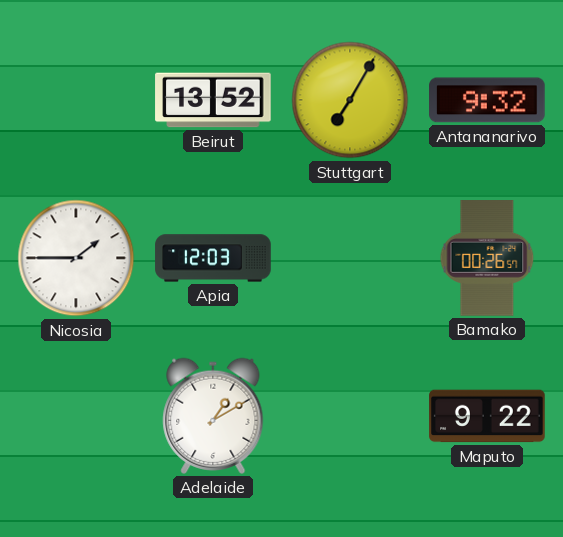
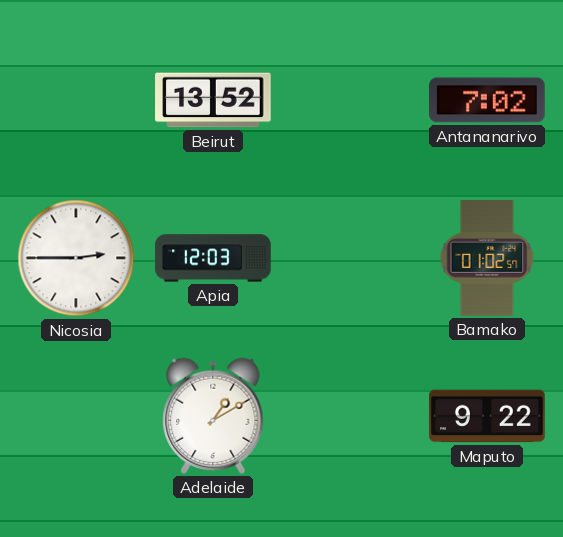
Stuttgart: 7:05 -> none (350, 100)
Antananarivo: 9:32 -> 7:02 (487, 100)
Nicosia: 1:45 -> 2:45 (76, 258)
Bamako: 00:26 -> 01:02 (487, 258)
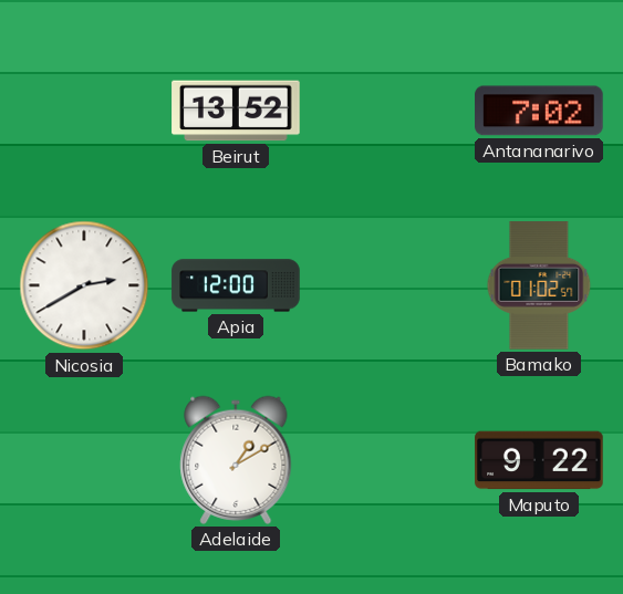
Nicosia: 2:45 -> 2:40 (84, 285)
Apia: 12:03 -> 12:00 (236, 285)
